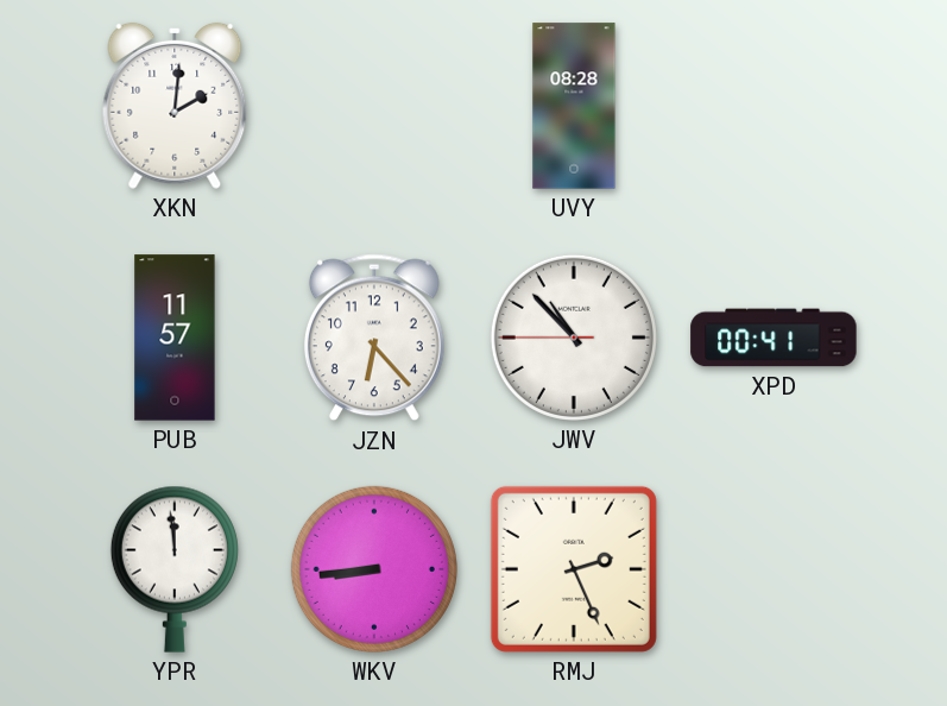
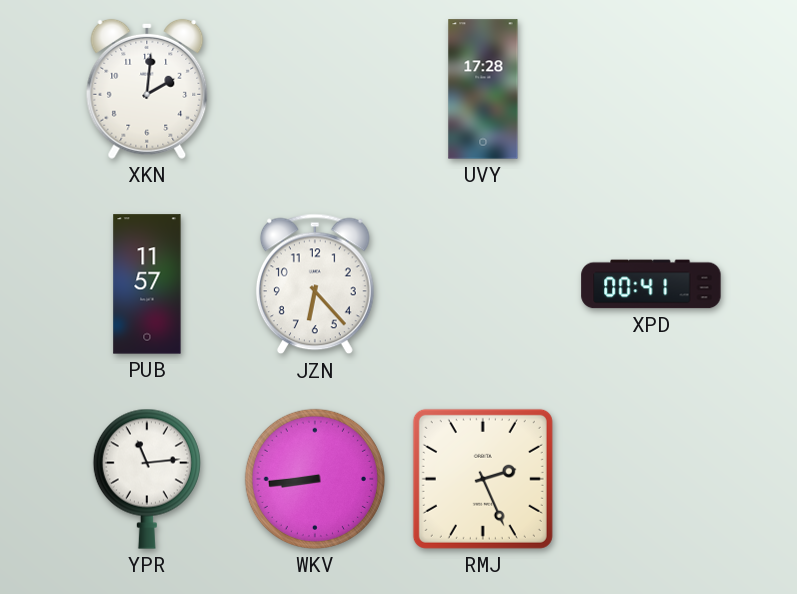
UVY: 08:28 -> 17:28 (483, 89)
JWV: 10:52 -> none (574, 338)
YPR: 11:59 -> 11:14 (147, 479)
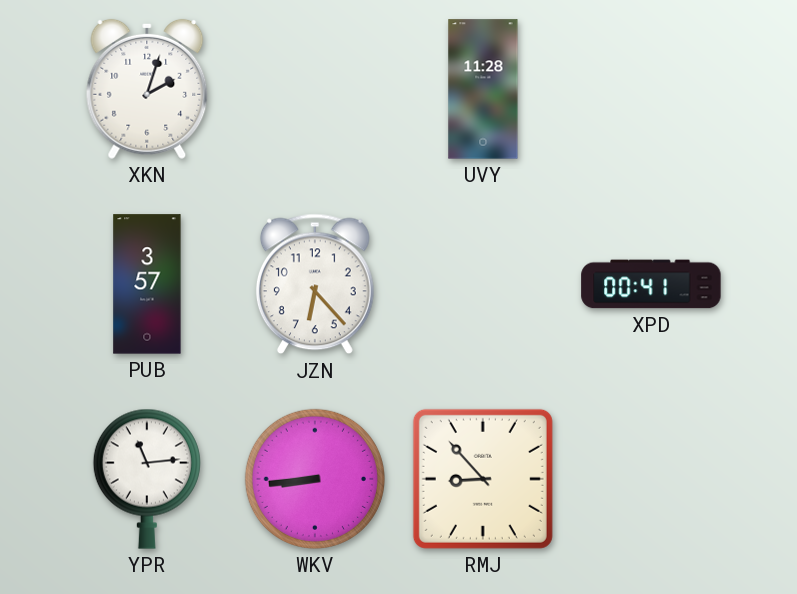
XKN: 2:01 -> 2:03 (147, 89)
UVY: 17:28 -> 11:28 (483, 89)
PUB: 11:57 -> 3:57 (147, 284)
RMJ: 2:26 -> 8:53 (483, 479)
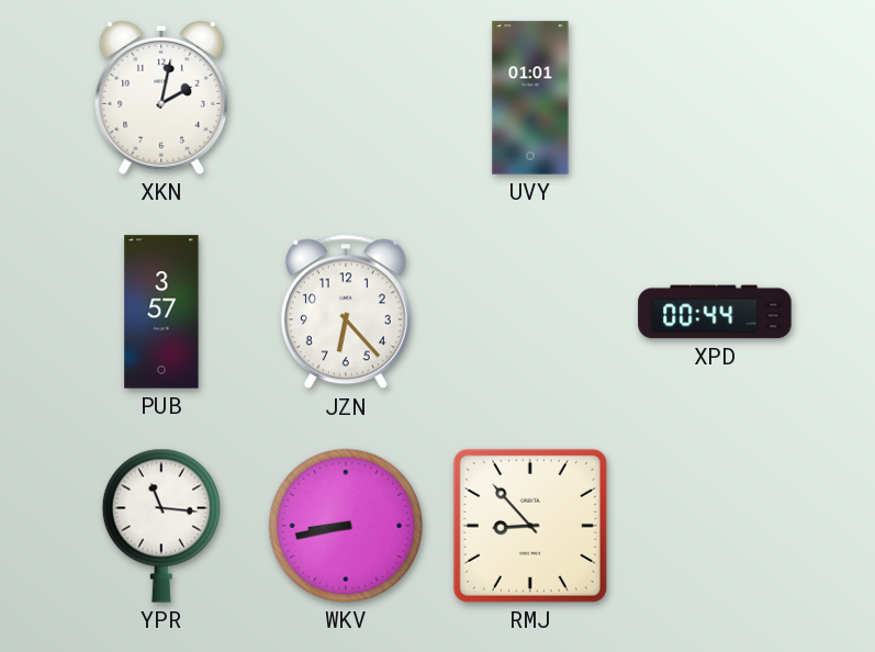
XKN: 2:03 -> 2:02 (161, 98)
UVY: 11:28 -> 01:01 (530, 98)
XPD: 00:41 -> 00:44 (715, 312)
YPR: 11:14 -> 11:16 (161, 526)
WKV: 8:44 -> 8:43 (346, 526)
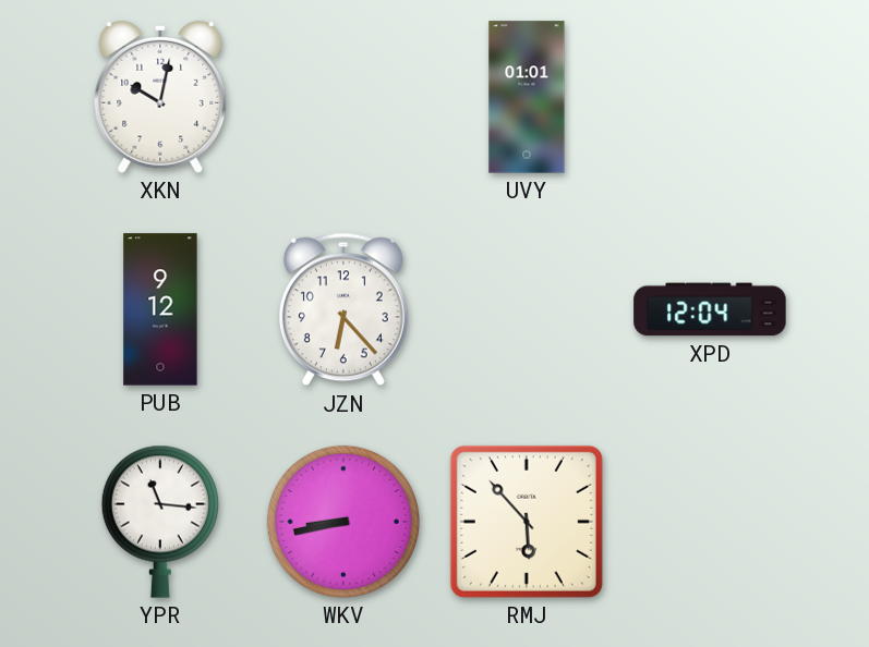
XKN: 2:02 -> 10:02 (160, 97)
PUB: 3:57 -> 9:12 (160, 309)
XPD: 00:44 -> 12:04 (710, 309)
RMJ: 8:53 -> 5:53 (527, 522)
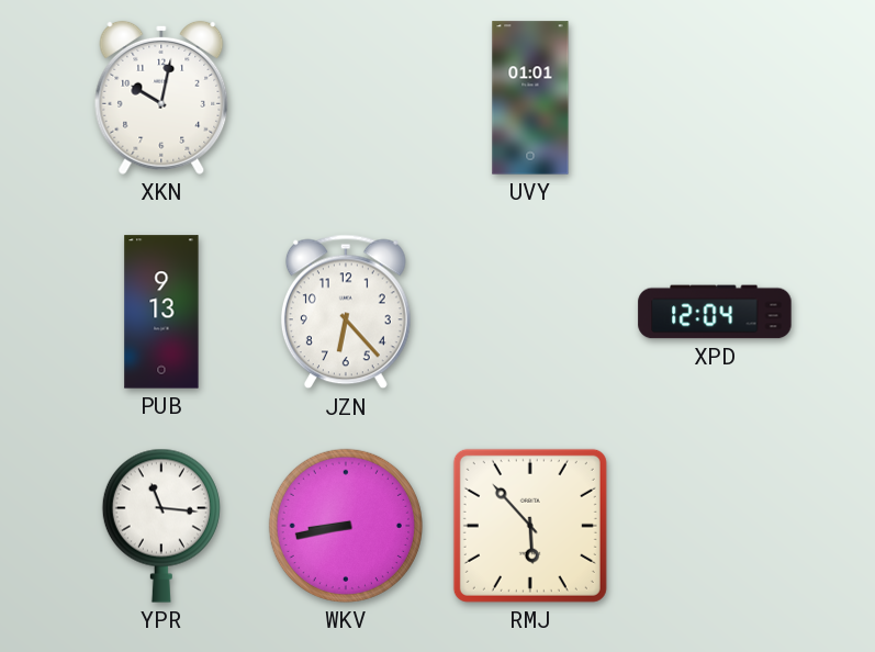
PUB: 9:12 -> 9:13 (161, 312)
